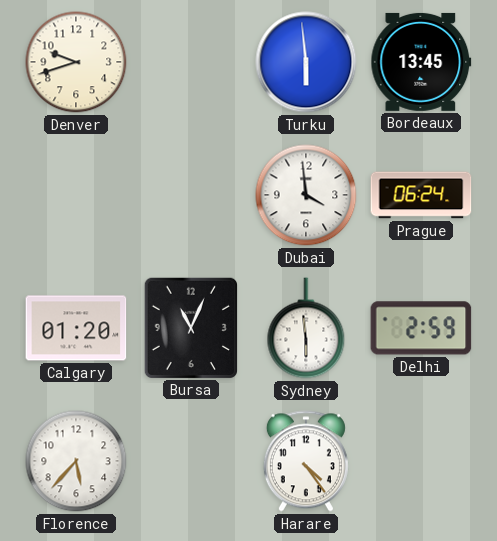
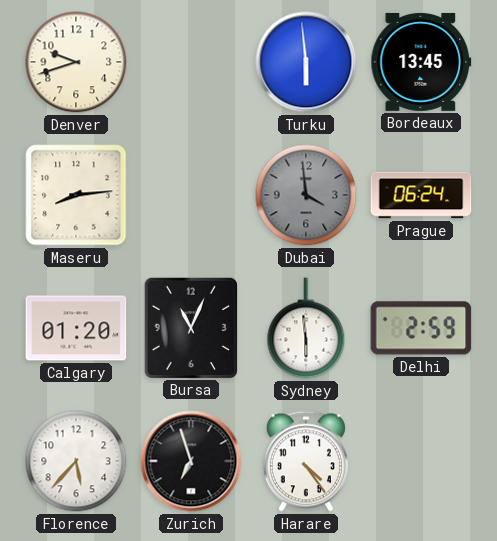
Maseru: none -> 8:14 (76, 195)
Dubai dial: white -> grey (306, 195)
Zurich: none -> 6:57 (191, 461)
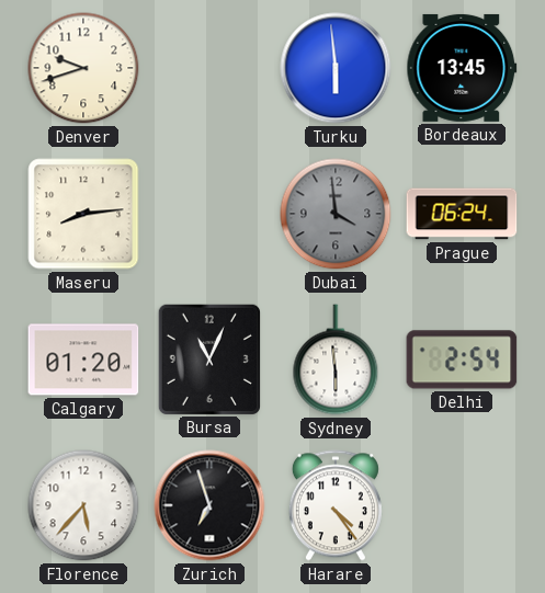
Delhi: 2:59 -> 2:54 (462, 360)
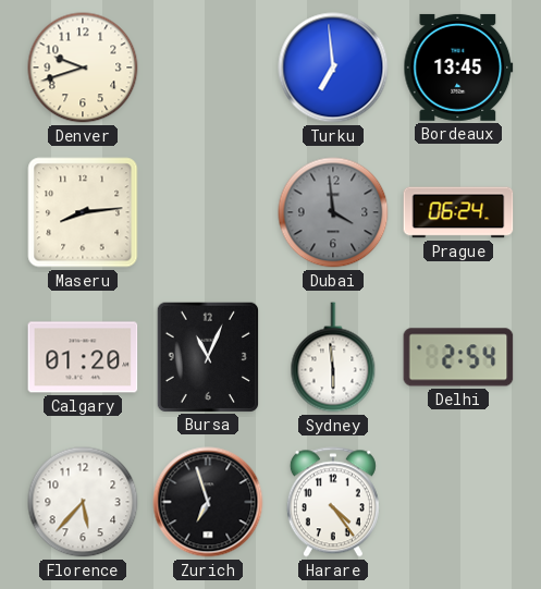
Turku: 5:59 -> 6:59 (333, 68)
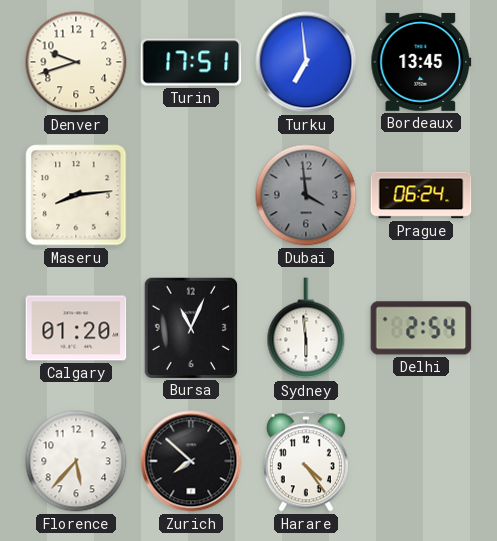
Turin: none -> 17:51 (191, 62)
Zurich: 6:57 -> 7:52 (191, 461)
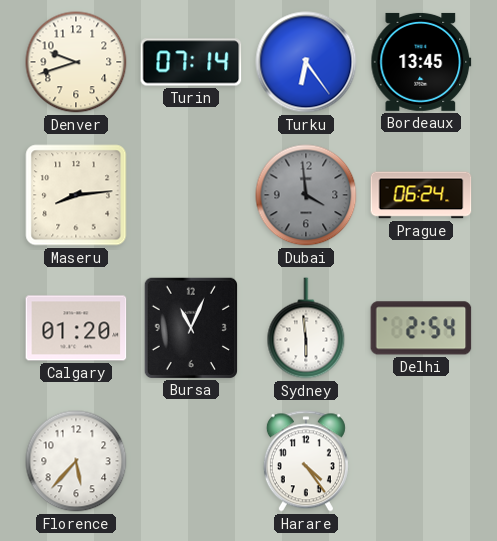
Turin: 17:51 -> 07:14 (191, 62)
Turku: 6:59 -> 6:24 (306, 62)
Zurich: 7:52 -> none (191, 461)
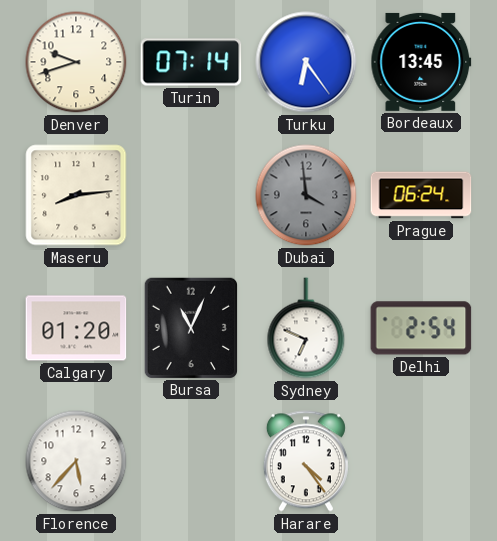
Sydney: 5:59 -> 6:49 (306, 328)
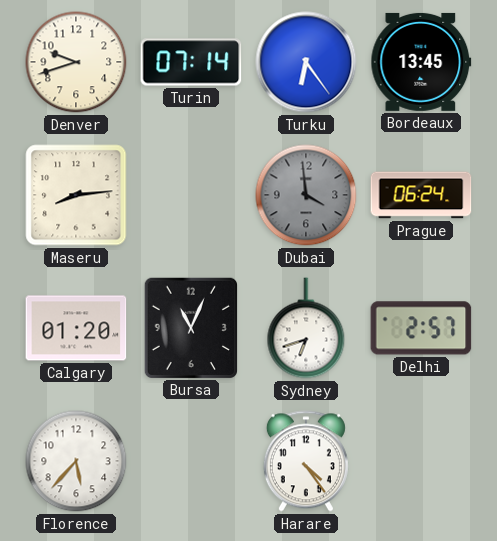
Sydney: 6:49 -> 6:42 (306, 328)
Delhi: 2:54 -> 2:57 (421, 328)
